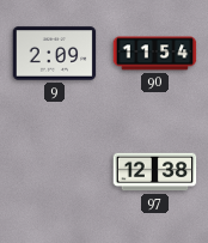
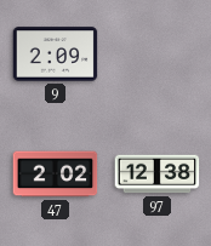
90: 11:54 -> none (155, 54)
47: none -> 2:02 (56, 175)
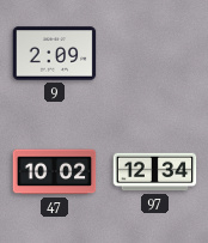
47: 2:02 -> 10:02 (55, 172)
97: 12:38 -> 12:34 (155, 172)
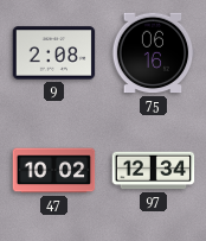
9: 2:09 -> 2:08 (54, 53)
75: none -> 06:16 (153, 53)
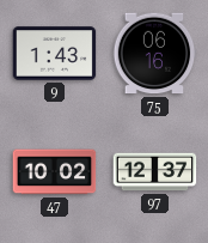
9: 2:08 -> 1:43 (55, 54)
97: 12:34 -> 12:37 (155, 172)
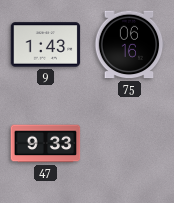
47: 10:02 -> 9:33 (46, 144)
97: 12:37 -> none (155, 172)
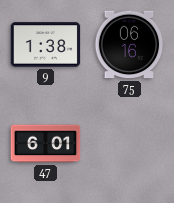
9: 1:43 -> 1:38 (46, 45)
47: 9:33 -> 6:01 (46, 144)
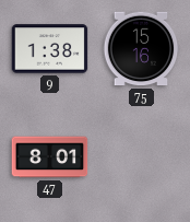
75: 06:16 -> 15:16 (141, 49)
47: 6:01 -> 8:01 (50, 157)
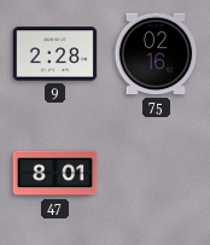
9: 1:38 -> 2:28 (56, 54)
75: 15:16 -> 02:16 (156, 54)
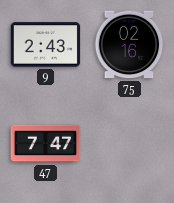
9: 2:28 -> 2:43 (46, 45)
47: 8:01 -> 7:47 (46, 144)
